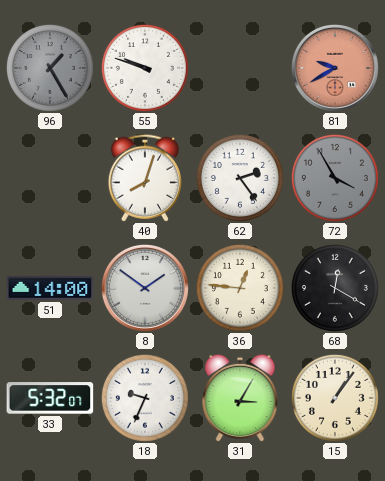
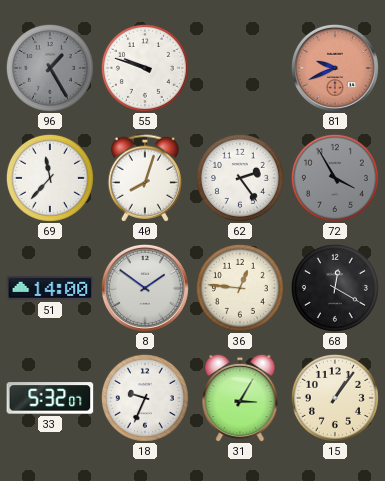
81: 9:40 -> 9:41 (335, 68)
69: none -> 11:37 (50, 178)
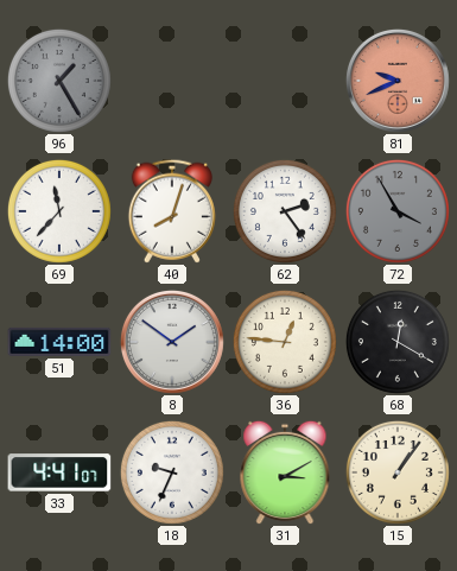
55: 9:48 -> none (145, 68)
33: 5:32 -> 4:41 (59, 472)
31: 3:05 -> 3:10 (285, 472)
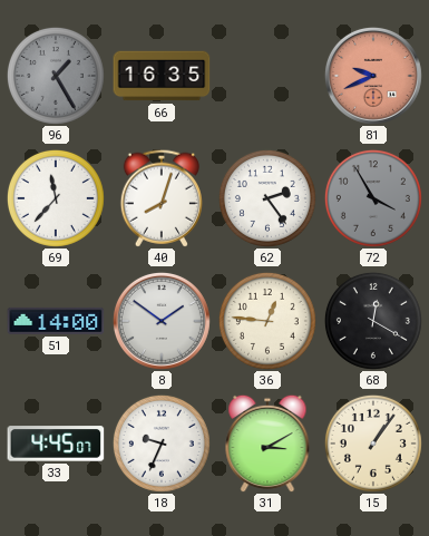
66: none -> 16:35 (162, 76)
33: 4:41 -> 4:45 (56, 444)
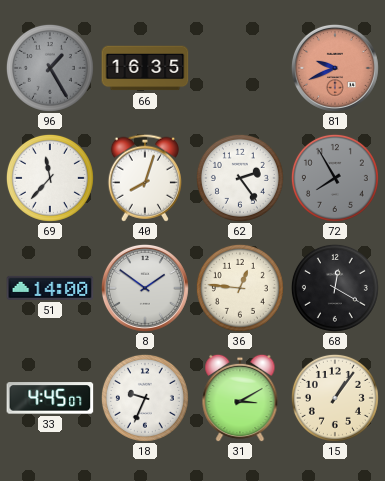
72: 3:55 -> 7:55 (335, 178)
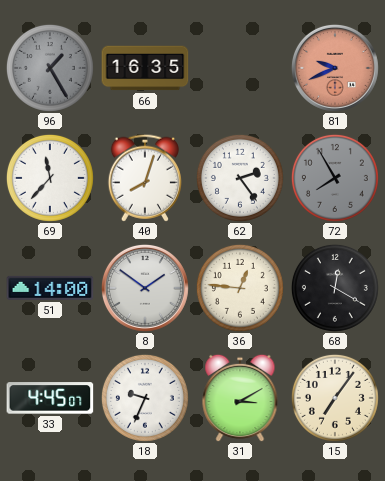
15: 1:06 -> 7:06 (335, 398)
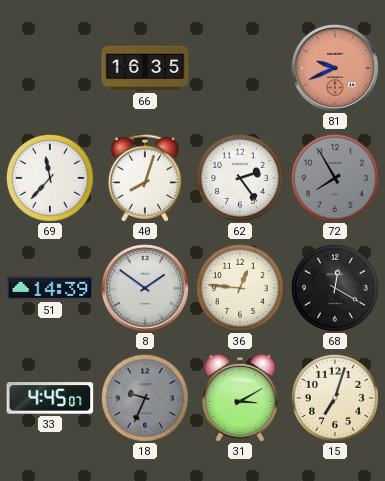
96: 1:25 -> none (50, 68)
51: 14:00 -> 14:39 (50, 288)
18 dial: white -> grey (145, 398)
15: 7:06 -> 7:03 (335, 398)
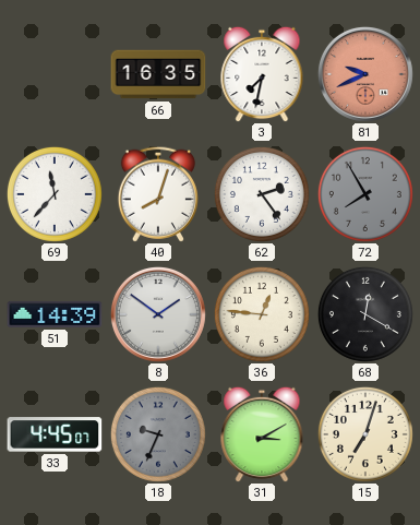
3: none -> 7:32 (262, 74)
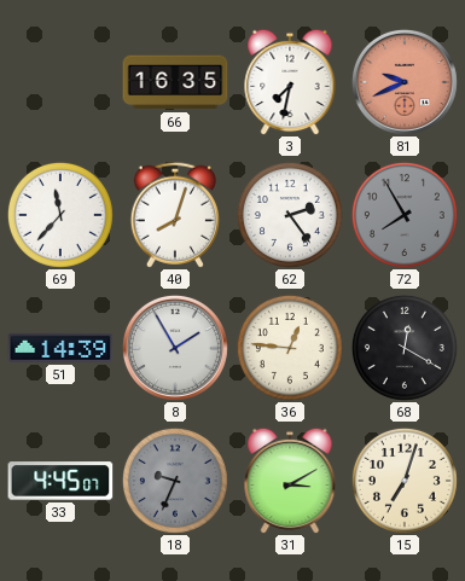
8: 1:51 -> 1:55 (175, 348)
